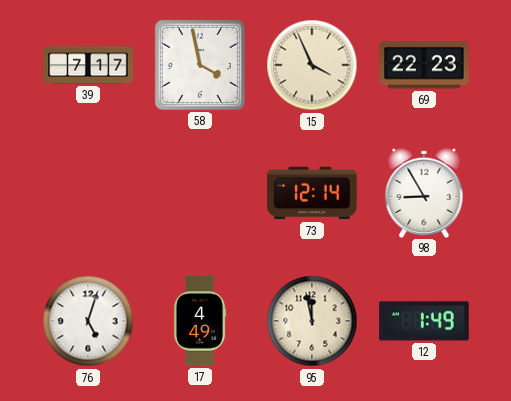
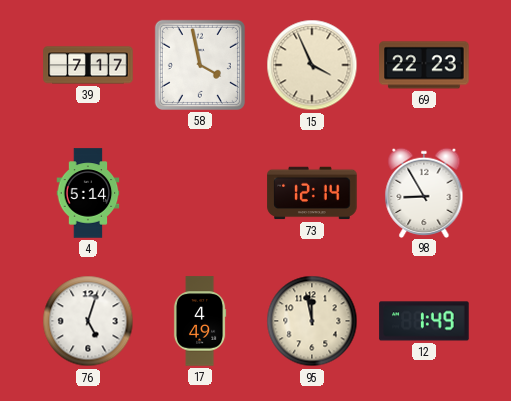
4: none -> 5:14 (88, 193)
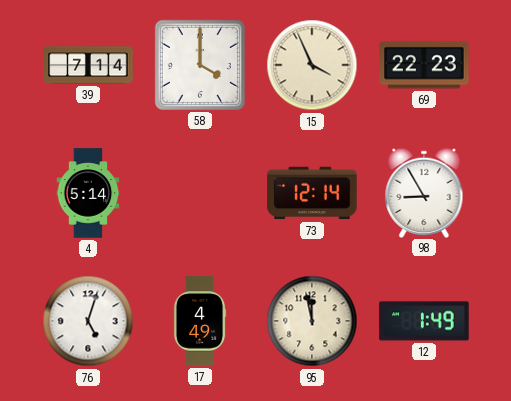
39: 7:17 -> 7:14 (88, 65)
58: 3:58 -> 4:00 (200, 65)
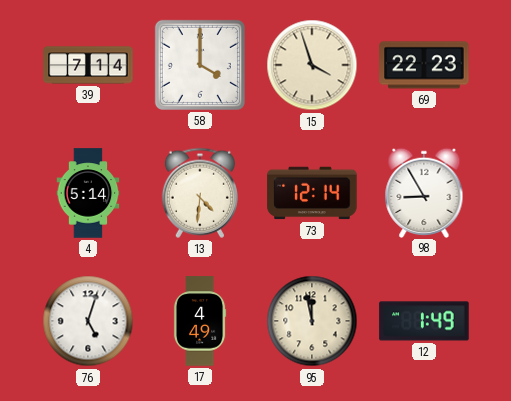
15: 3:56 -> 3:57 (312, 65)
13: none -> 4:31 (200, 193)
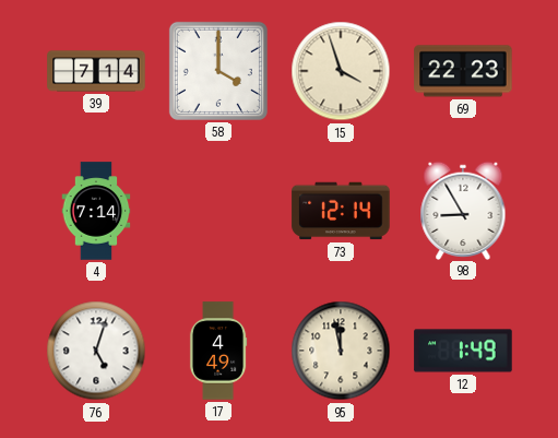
4: 5:14 -> 7:14 (96, 211)
13: 4:31 -> none (200, 193)
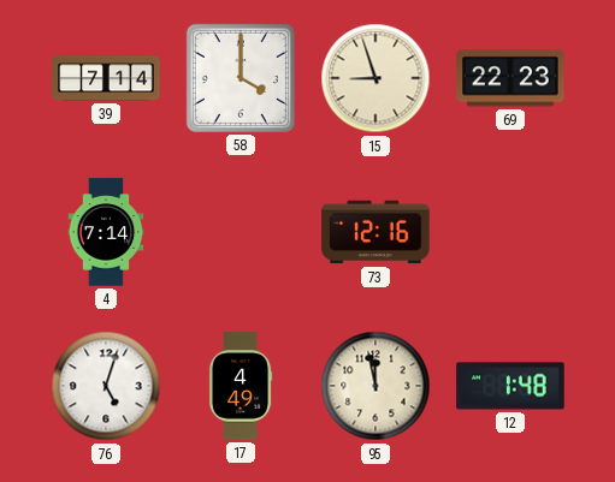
15: 3:57 -> 8:57 (375, 78)
73: 12:14 -> 12:16 (375, 232)
98: 8:55 -> none (463, 210)
12: 1:49 -> 1:48 (510, 386)
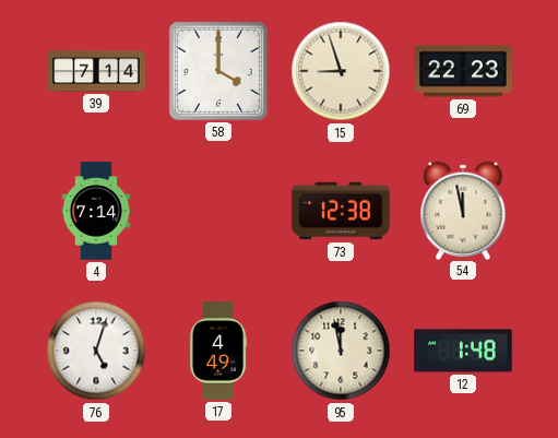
73: 12:16 -> 12:38 (341, 211)
54: none -> 11:58 (463, 210)
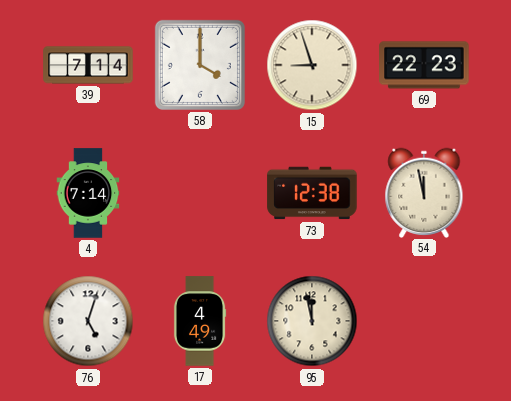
12: 1:48 -> none (463, 351)
